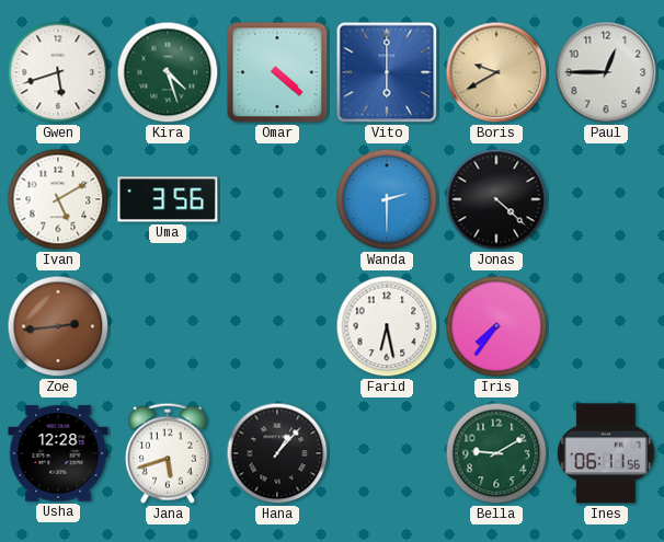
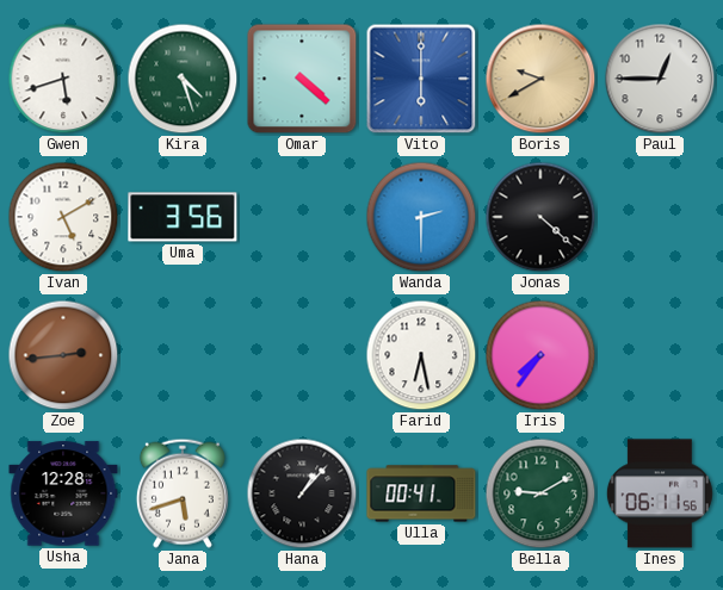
Ulla: none -> 00:41 (421, 493)
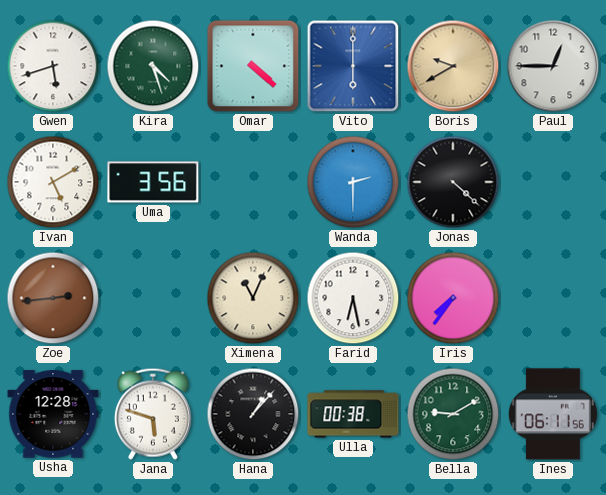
Ximena: none -> 11:04 (253, 298)
Jana: 5:42 -> 5:48 (153, 414)
Ulla: 00:41 -> 00:38 (353, 414)
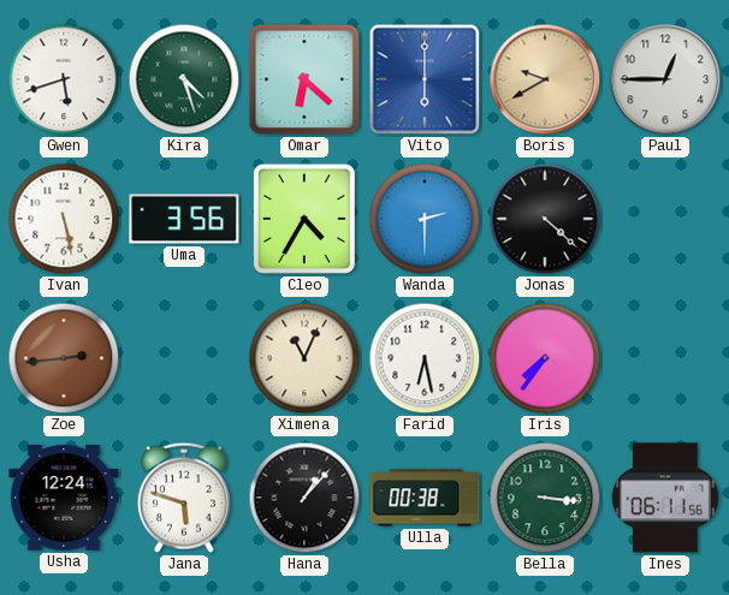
Omar: 4:22 -> 6:22 (304, 79)
Ivan: 5:10 -> 5:28 (64, 219)
Cleo: none -> 4:35 (304, 219)
Usha: 12:28 -> 12:24 (64, 498)
Bella: 9:10 -> 3:16 (545, 498)
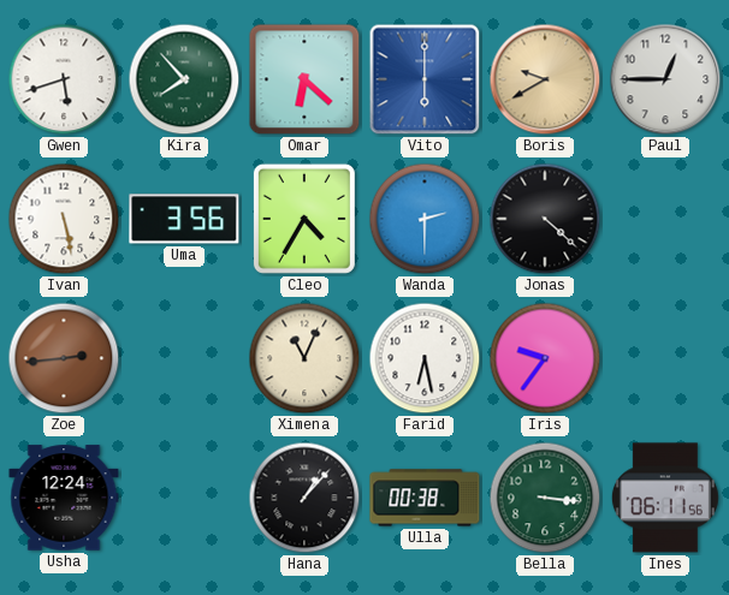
Kira: 4:27 -> 7:53 (184, 79)
Iris: 7:36 -> 9:36 (545, 358)
Jana: 5:48 -> none (184, 498)
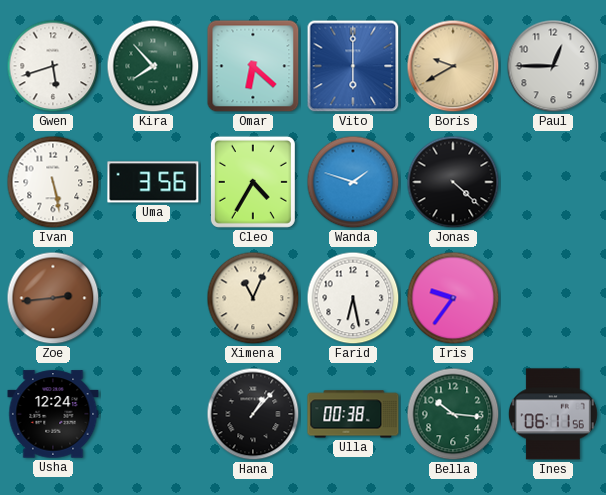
Wanda: 2:30 -> 1:48 (353, 182)
Bella: 3:16 -> 10:16 (453, 414)
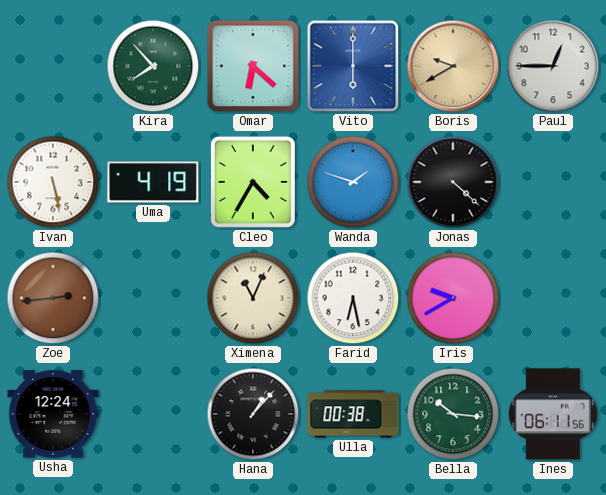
Gwen: 5:42 -> none (53, 66)
Uma: 3:56 -> 4:19 (153, 182)
Iris: 9:36 -> 9:40 (453, 298)
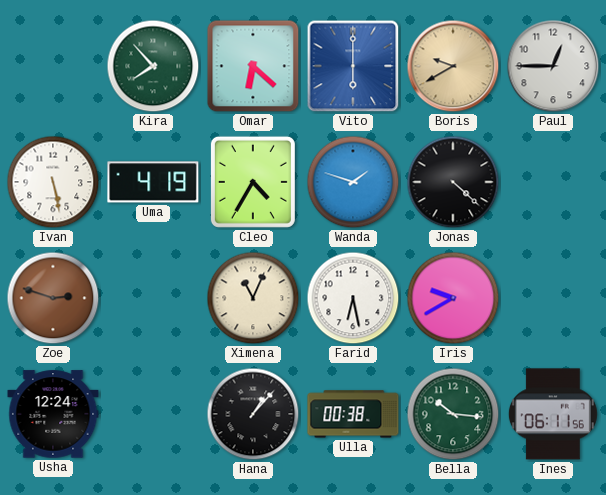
Zoe: 2:44 -> 2:48 (53, 298)
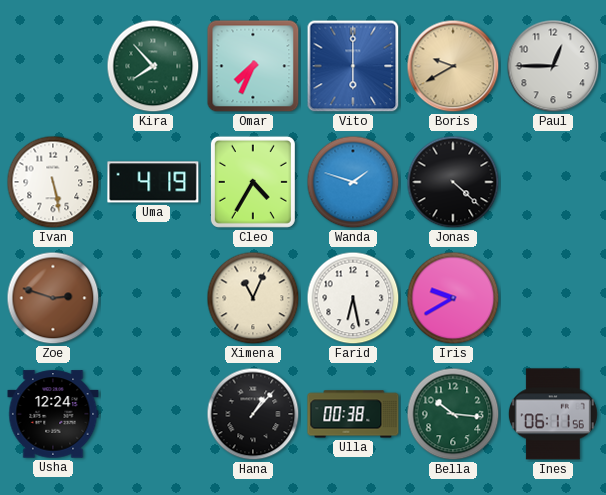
Omar: 6:22 -> 7:34 (253, 66)
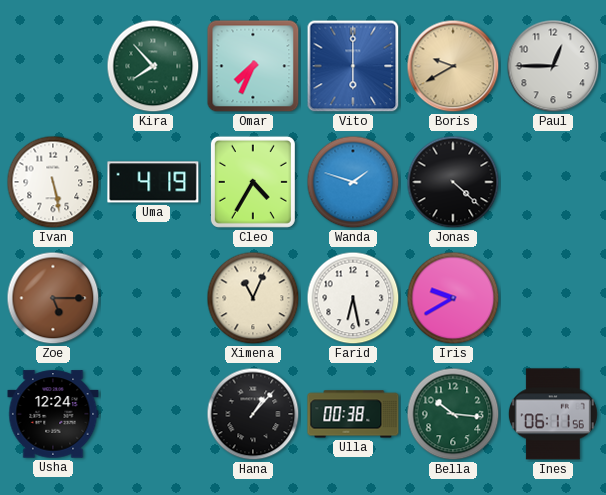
Zoe: 2:48 -> 5:15 (53, 298)
